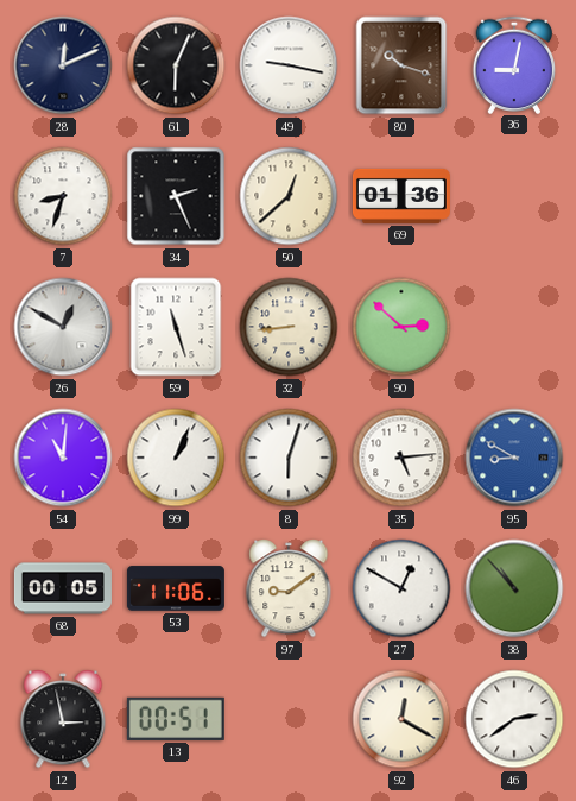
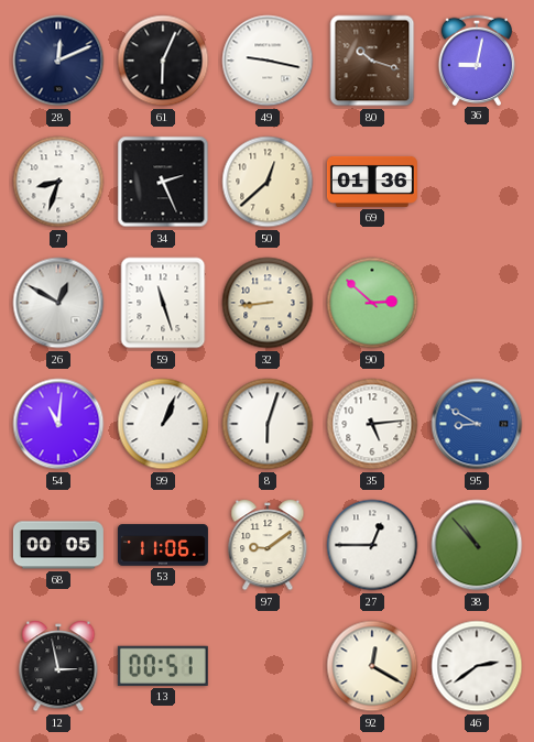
27: 12:50 -> 12:45 (372, 545)
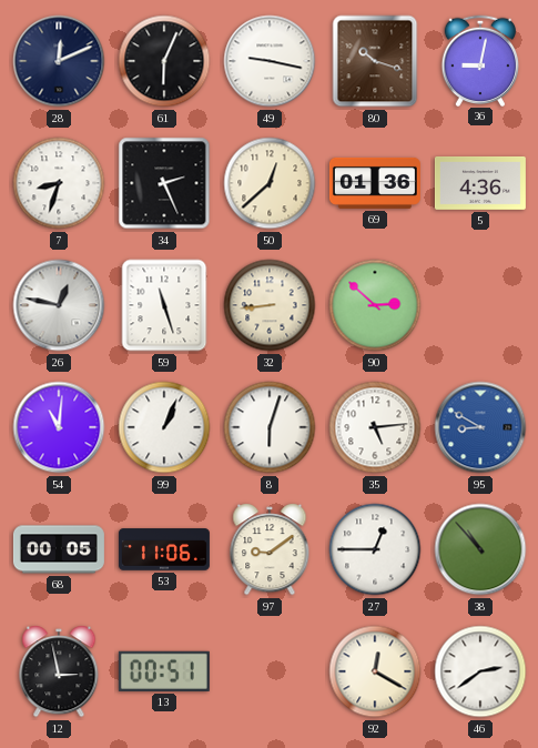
5: none -> 4:36 (480, 183)
26: 12:50 -> 12:47 (59, 305)
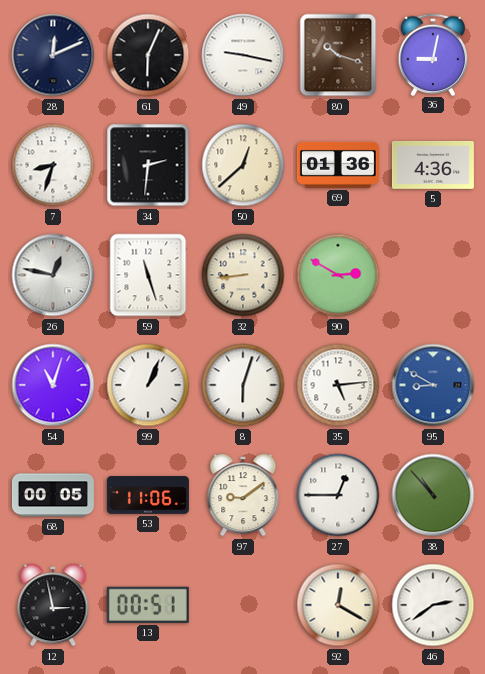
34: 2:26 -> 2:31 (148, 165)
90: 2:52 -> 2:50 (338, 275)
54: 11:01 -> 11:03 (53, 385)
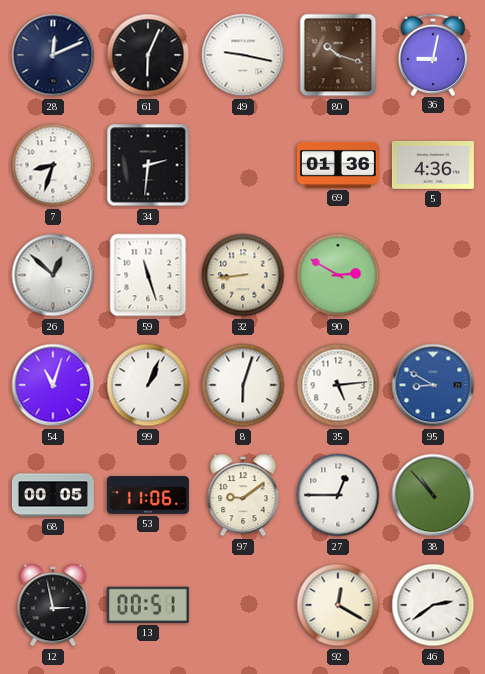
50: 12:38 -> none (243, 165)
26: 12:47 -> 12:52 (53, 275)
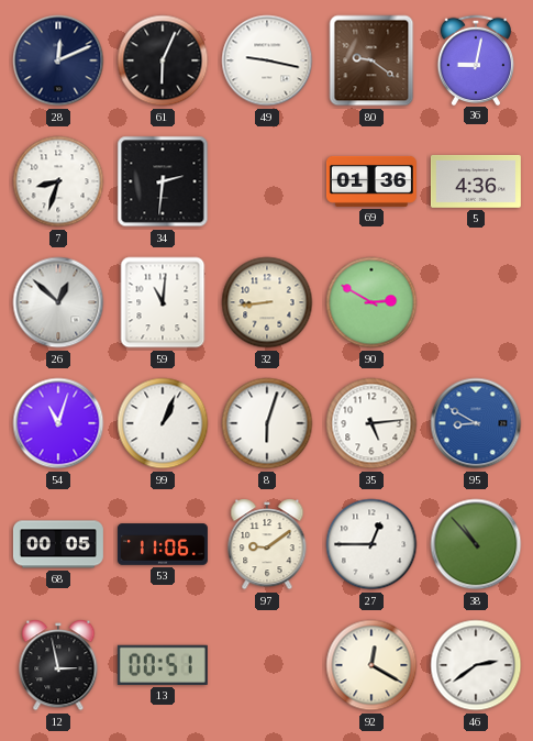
80: 10:18 -> 9:21 (371, 60)
59: 11:27 -> 11:01 (163, 302)
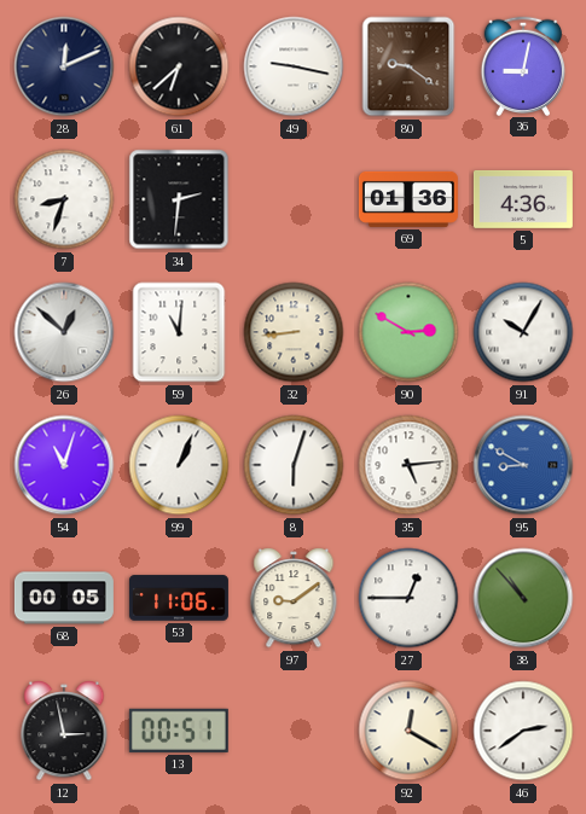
61: 6:04 -> 6:38 (179, 66)
91: none -> 10:05 (523, 332)
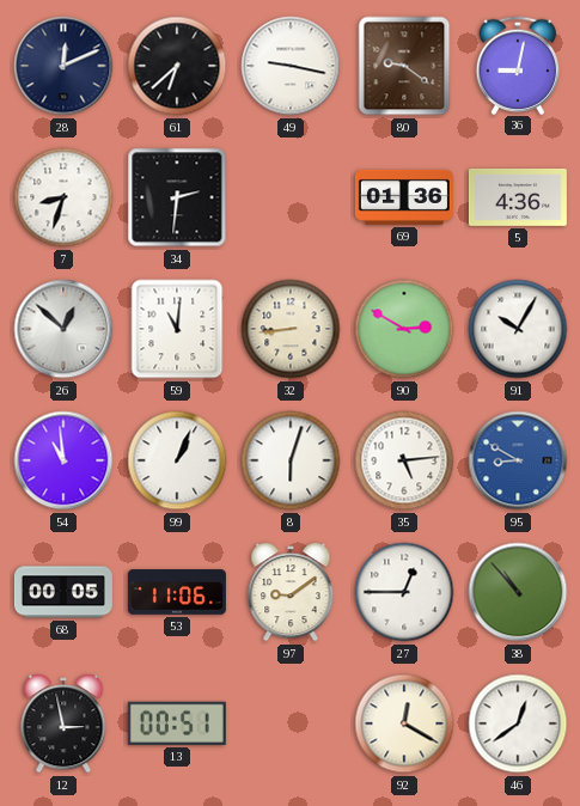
54: 11:03 -> 10:59 (63, 460)
46: 2:39 -> 12:39 (518, 723)
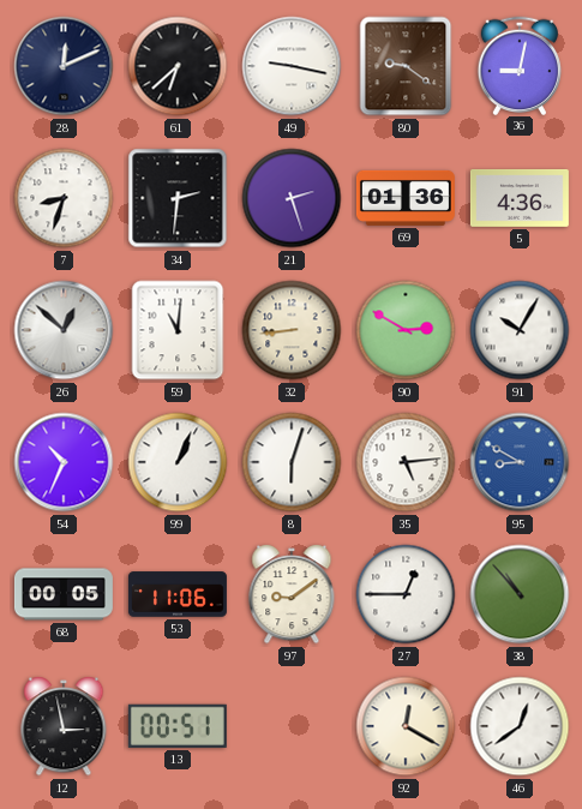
21: none -> 2:27 (292, 198)
54: 10:59 -> 10:34 (64, 462)
